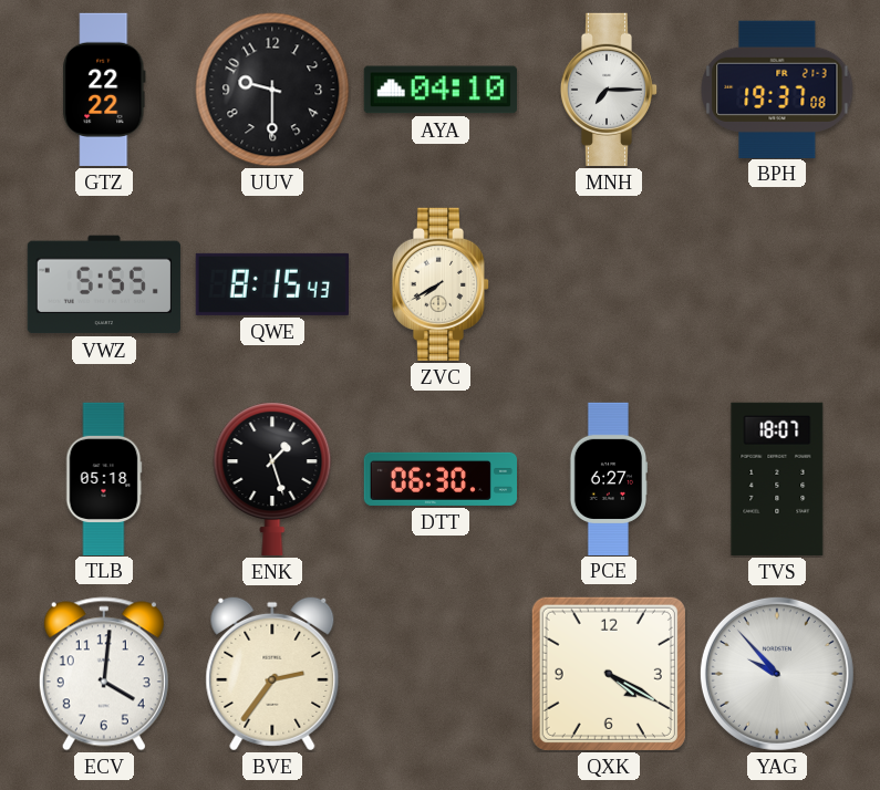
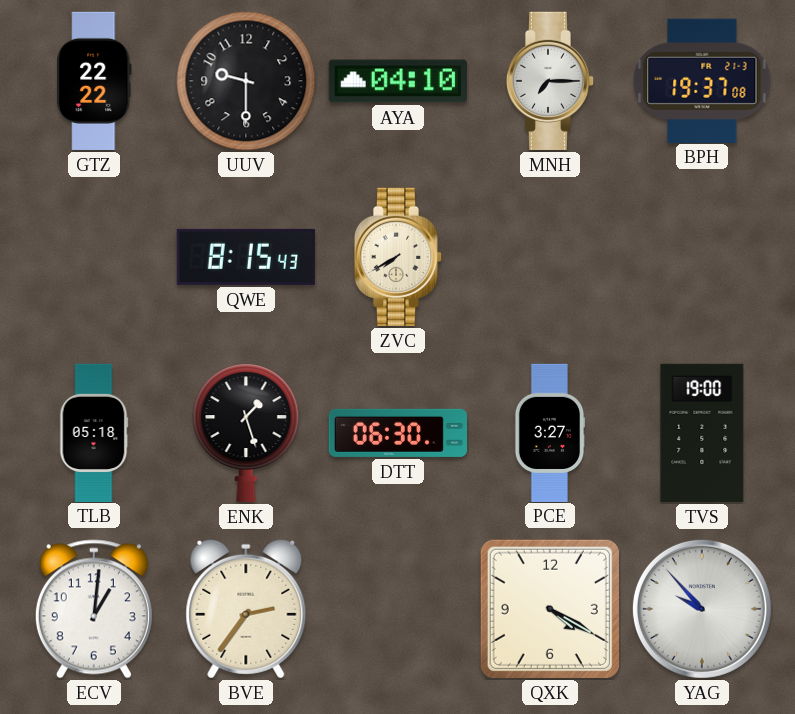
VWZ: 5:55 -> none (104, 284)
PCE: 6:27 -> 3:27 (550, 432)
TVS: 18:07 -> 19:00 (702, 433)
ECV: 4:01 -> 1:01 (94, 609)
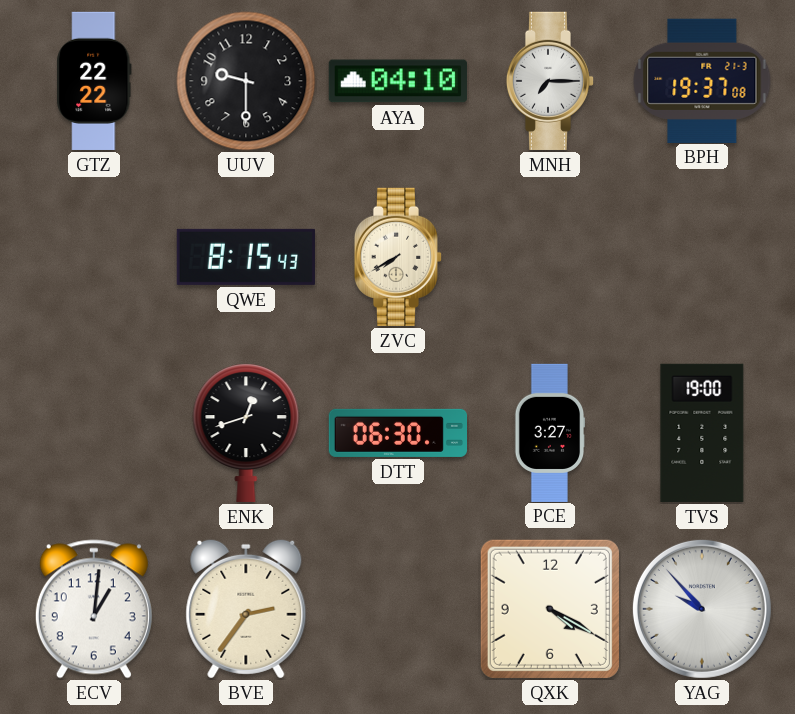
TLB: 05:18 -> none (94, 432)
ENK: 1:27 -> 12:42 (246, 433)
